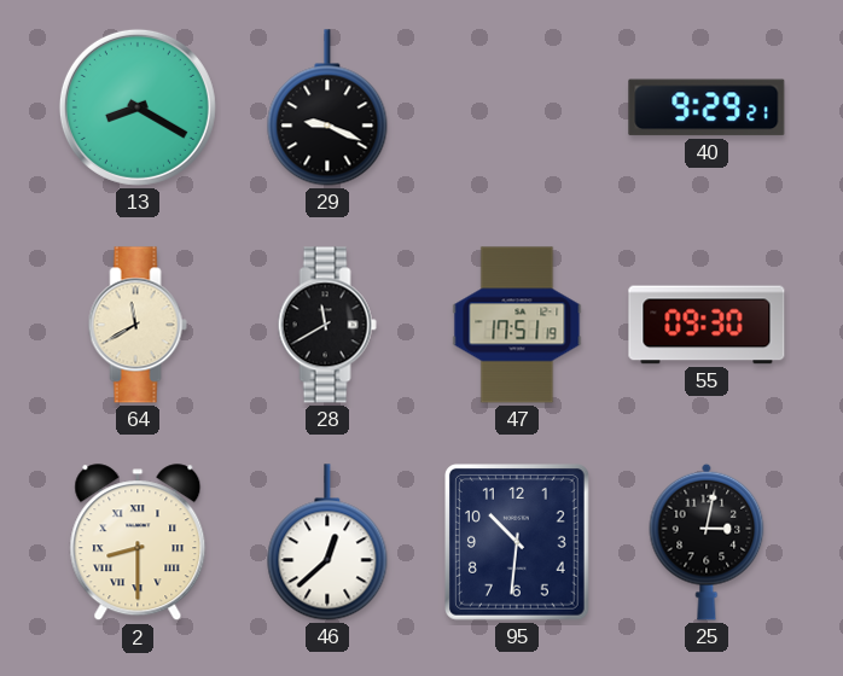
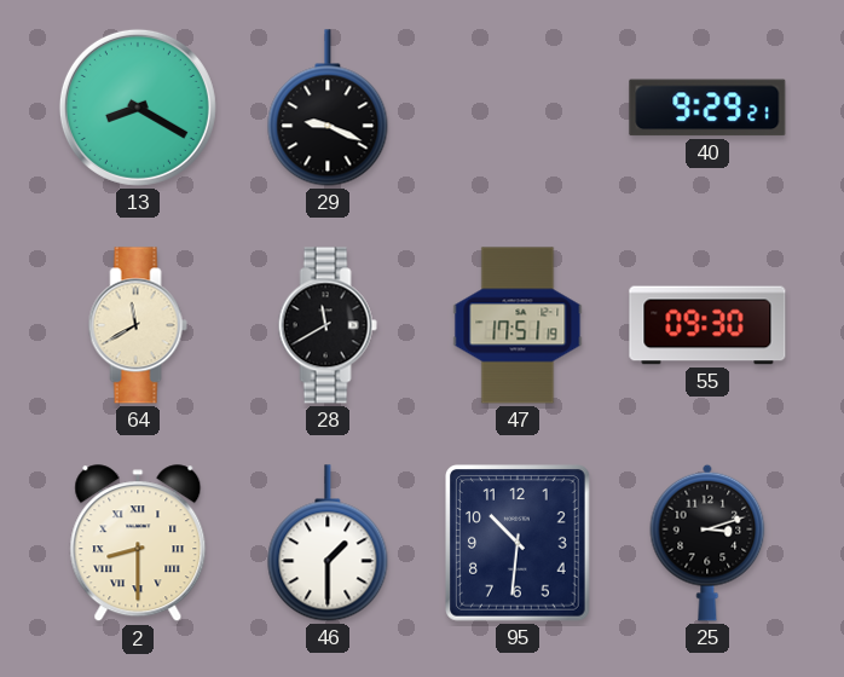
46: 12:38 -> 1:30 (328, 543)
25: 3:02 -> 3:12 (707, 543)
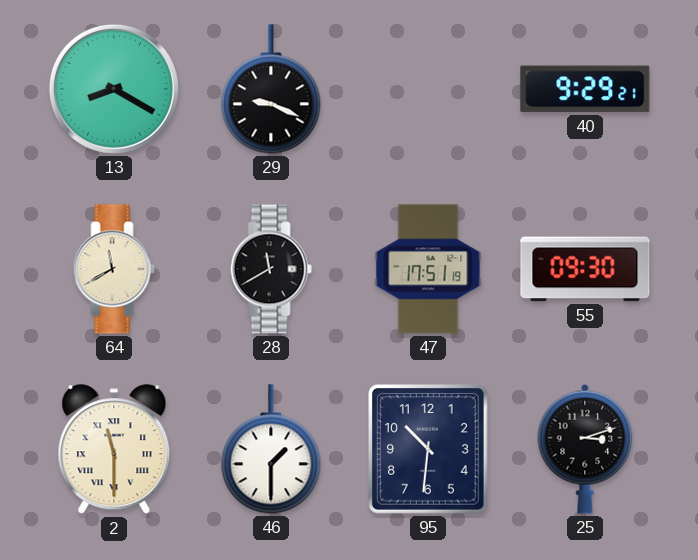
2: 8:30 -> 11:30 (114, 450)
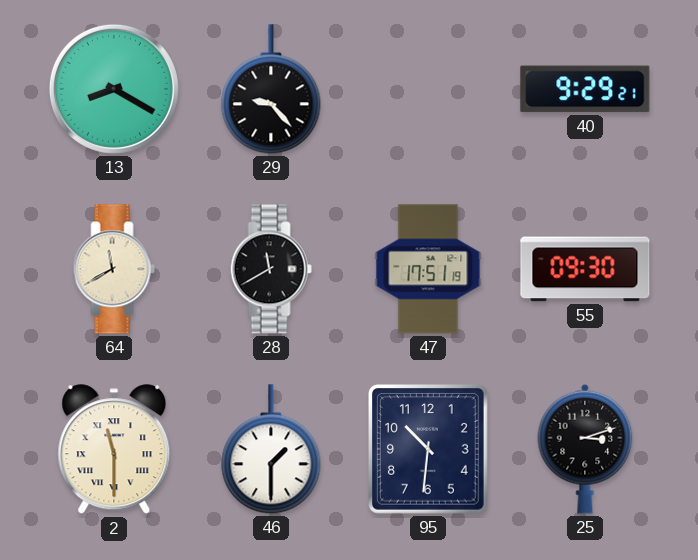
29: 9:19 -> 9:23 (271, 89)
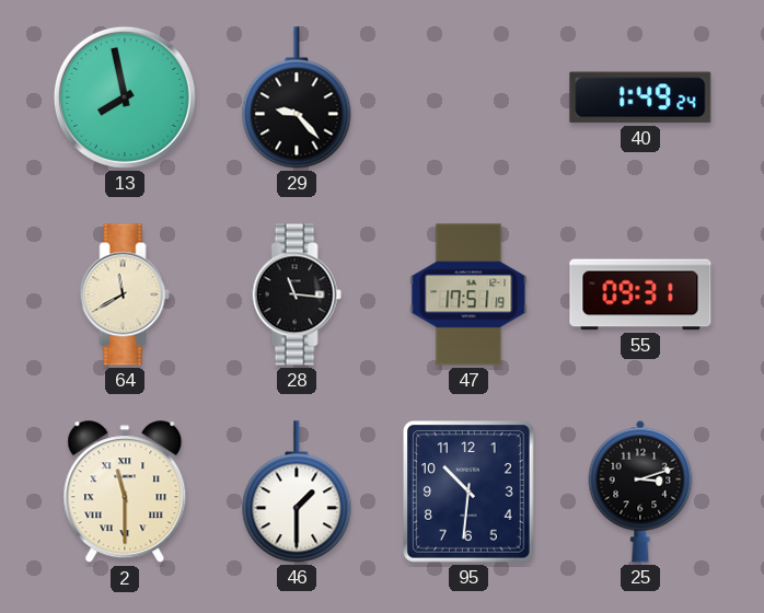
13: 8:20 -> 7:58 (125, 97)
40: 9:29 -> 1:49 (640, 97)
28: 11:40 -> 11:16 (297, 294)
55: 09:30 -> 09:31 (640, 294)
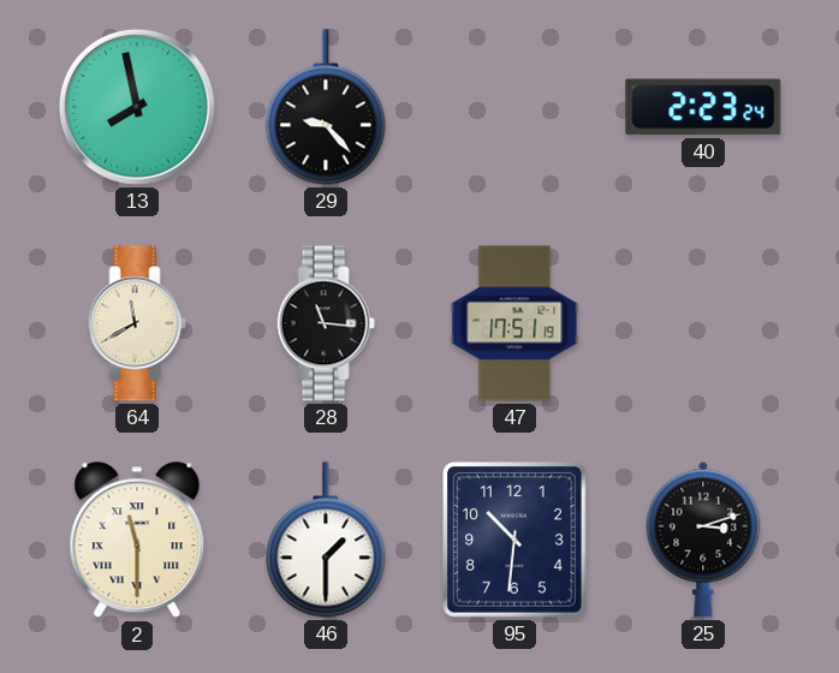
40: 1:49 -> 2:23 (703, 107)
55: 09:31 -> none (640, 294)
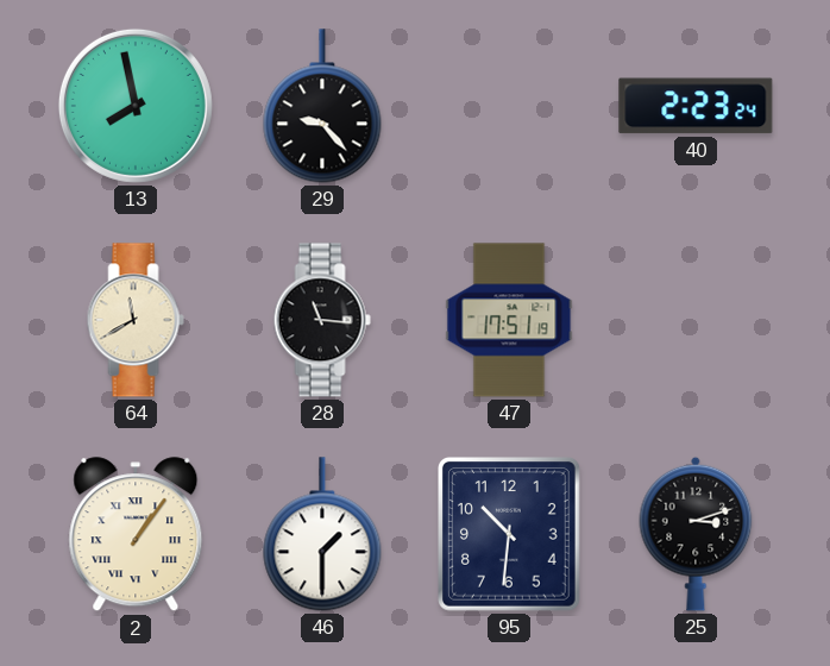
2: 11:30 -> 1:06 (136, 535)
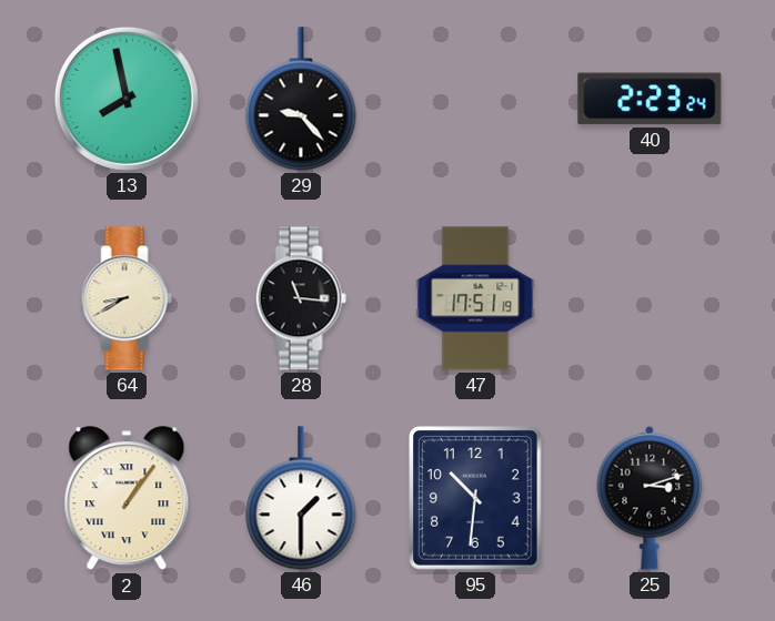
64: 11:40 -> 8:40 (127, 298)
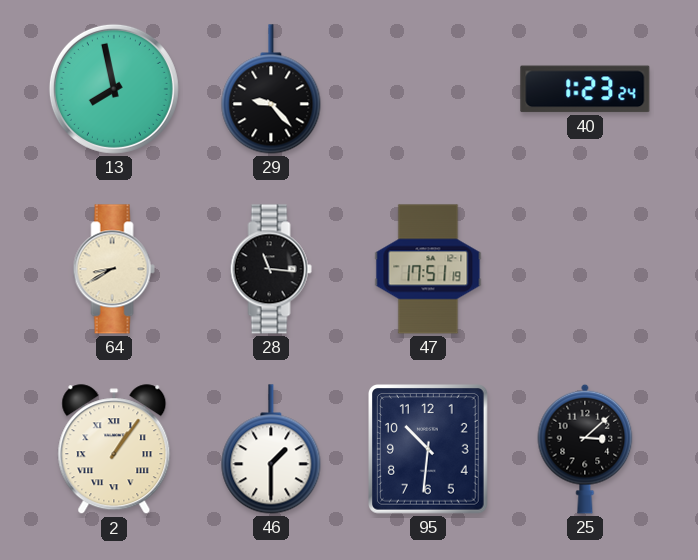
40: 2:23 -> 1:23 (585, 89)
25: 3:12 -> 3:08 (585, 449)
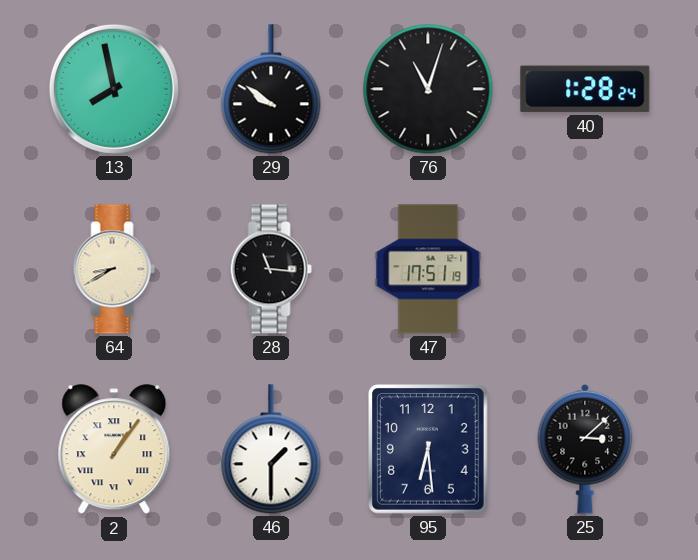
29: 9:23 -> 9:51 (271, 89)
76: none -> 11:03 (428, 89)
40: 1:23 -> 1:28 (585, 89)
95: 10:31 -> 6:29 (429, 450)
